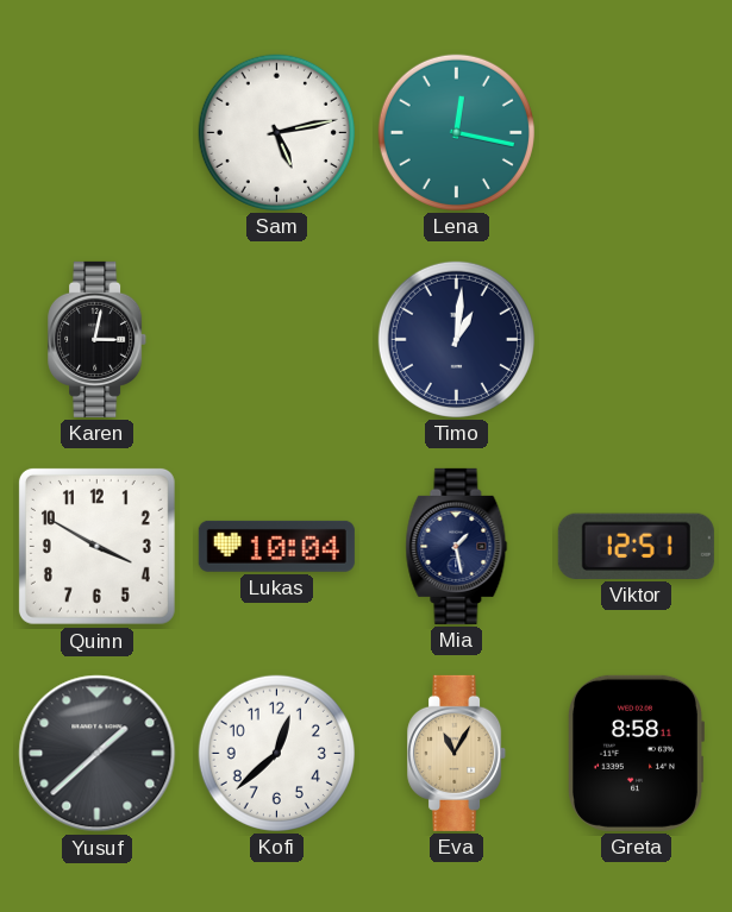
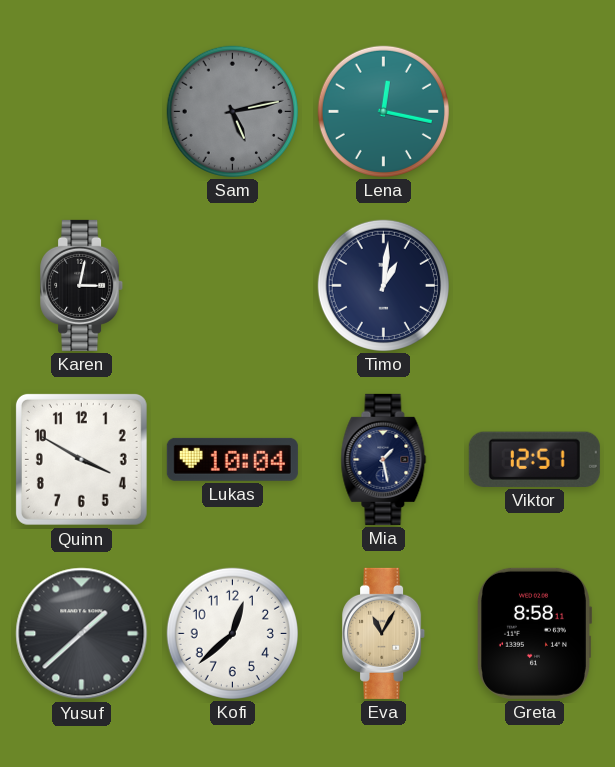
Sam dial: white -> grey (232, 111)
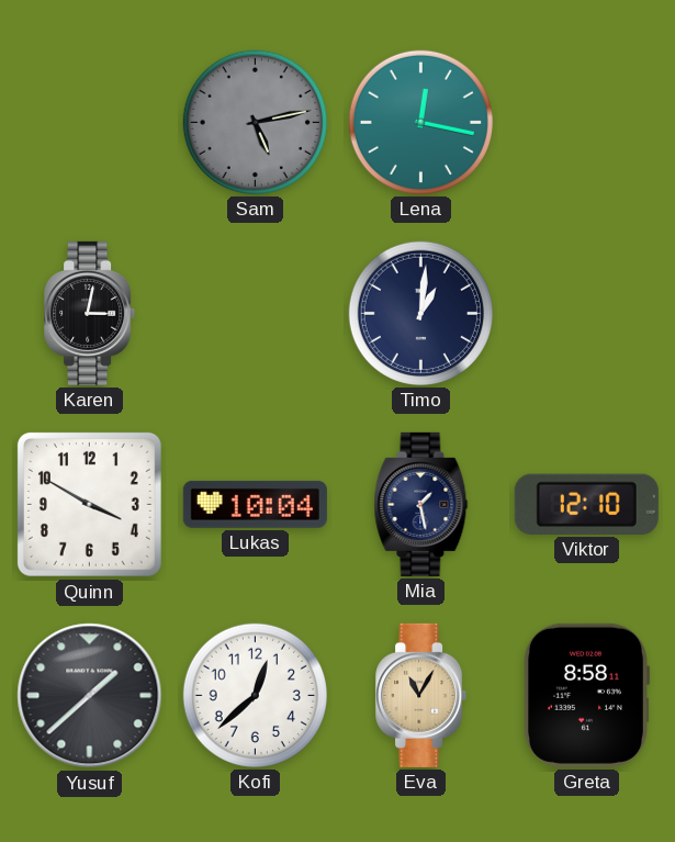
Viktor: 12:51 -> 12:10 (586, 504)
